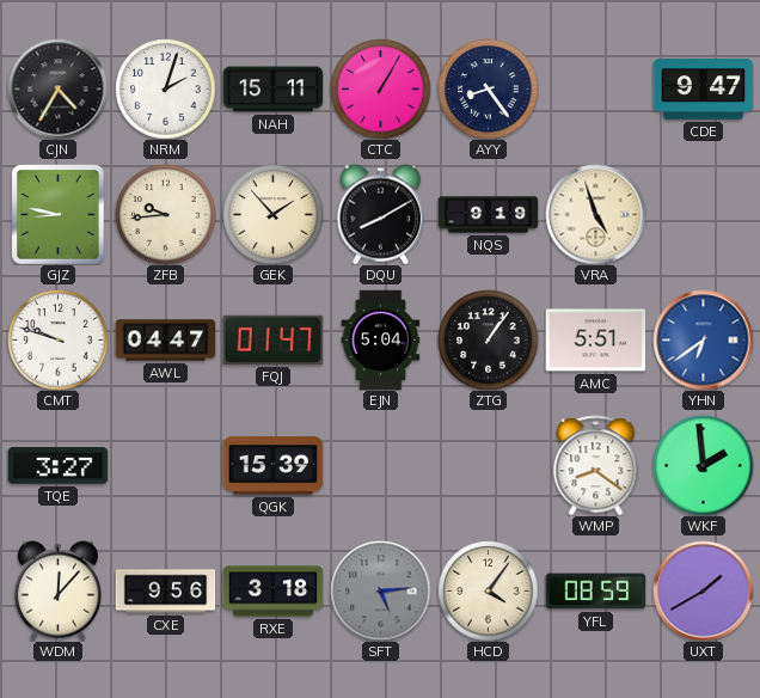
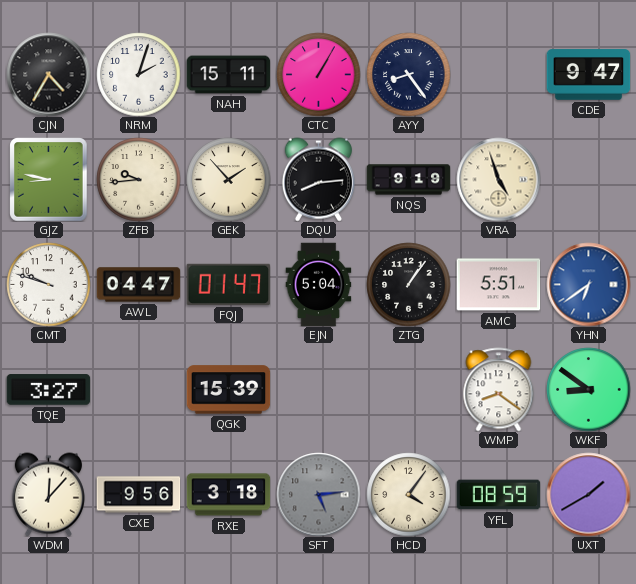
DQU: 8:10 -> 8:14 (318, 179)
WKF: 1:59 -> 8:51 (588, 389)
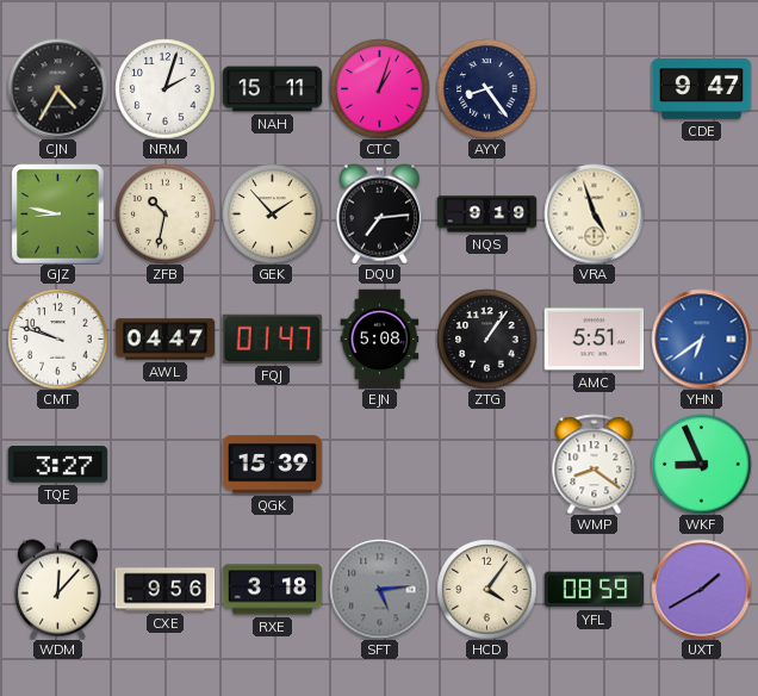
CTC: 1:05 -> 1:03 (379, 88)
ZFB: 9:44 -> 10:32 (164, 213)
DQU: 8:14 -> 7:14 (379, 213)
EJN: 5:04 -> 5:08 (380, 338)
WKF: 8:51 -> 8:56 (701, 464)
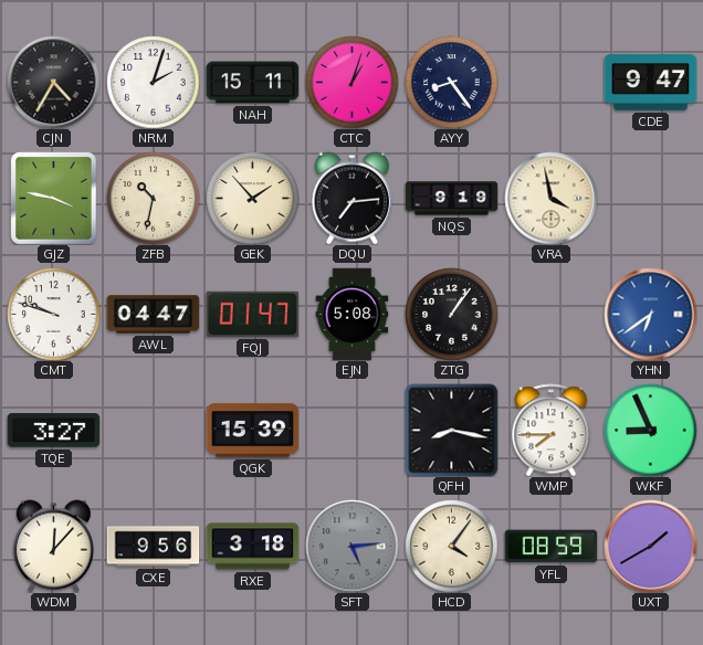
GJZ: 8:47 -> 3:47 (54, 198)
VRA: 4:57 -> 3:58 (550, 198)
AMC: 5:51 -> none (594, 340)
QFH: none -> 8:17 (451, 430)
WMP: 8:21 -> 7:45 (552, 430)
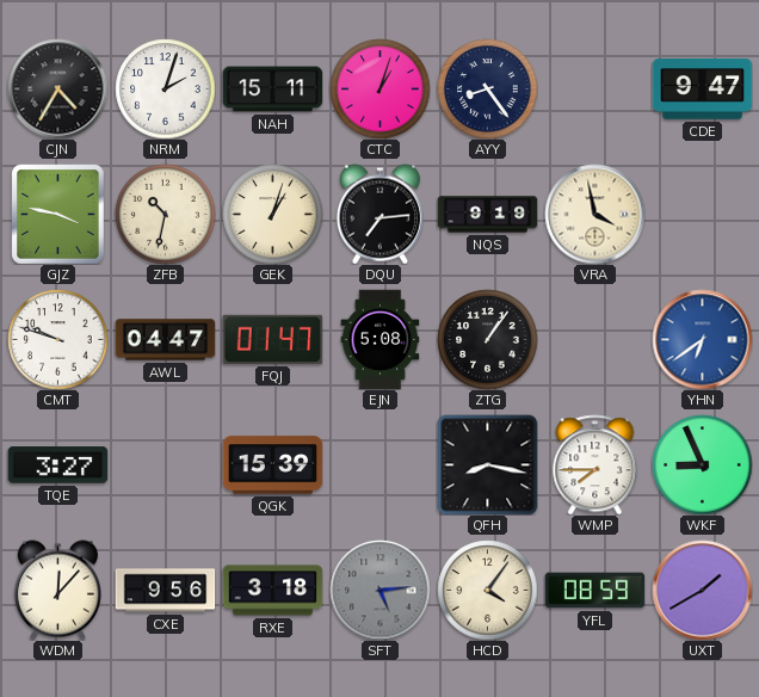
GEK: 1:53 -> 1:03 (272, 214)
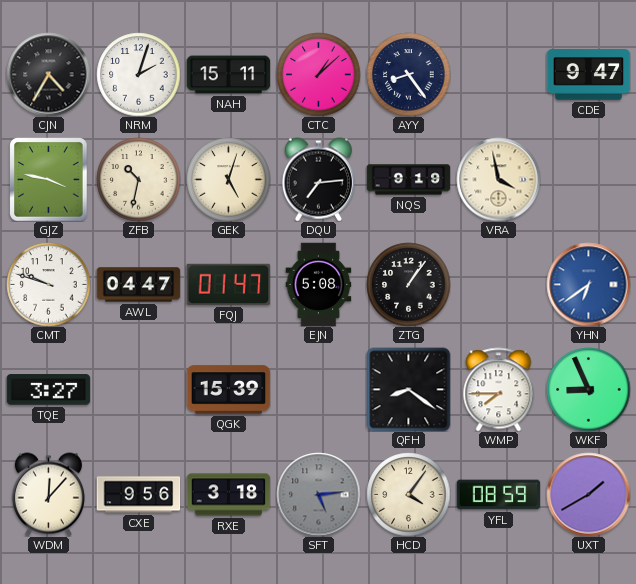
CTC: 1:03 -> 1:08 (318, 74)
GEK: 1:03 -> 5:03 (228, 179)
QFH: 8:17 -> 8:21 (408, 389)
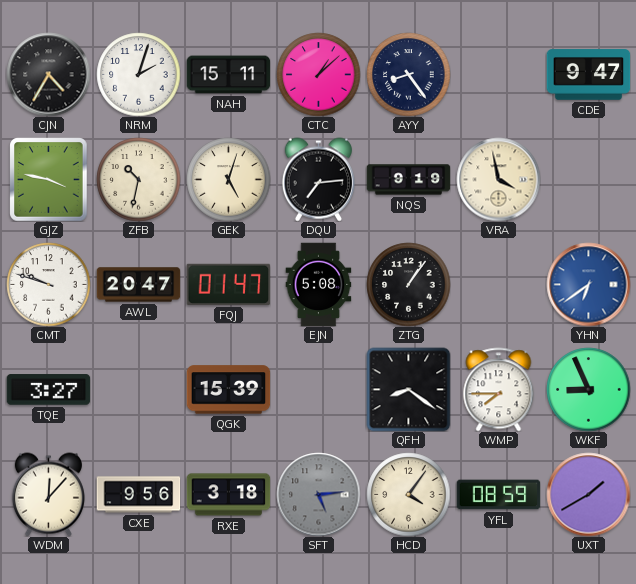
AWL: 04:47 -> 20:47 (138, 285)
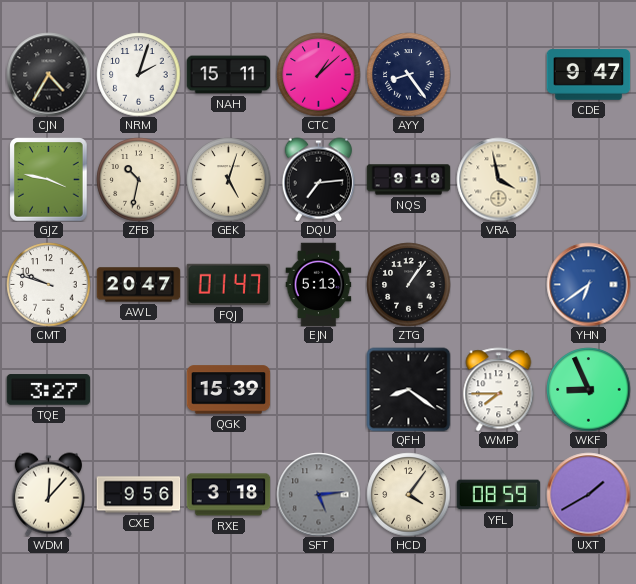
EJN: 5:08 -> 5:13 (319, 284)
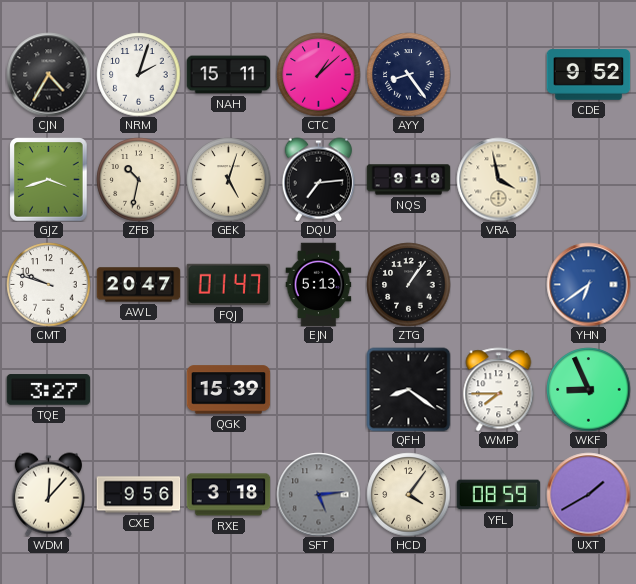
CDE: 9:47 -> 9:52 (588, 75)
GJZ: 3:47 -> 3:42 (49, 179)
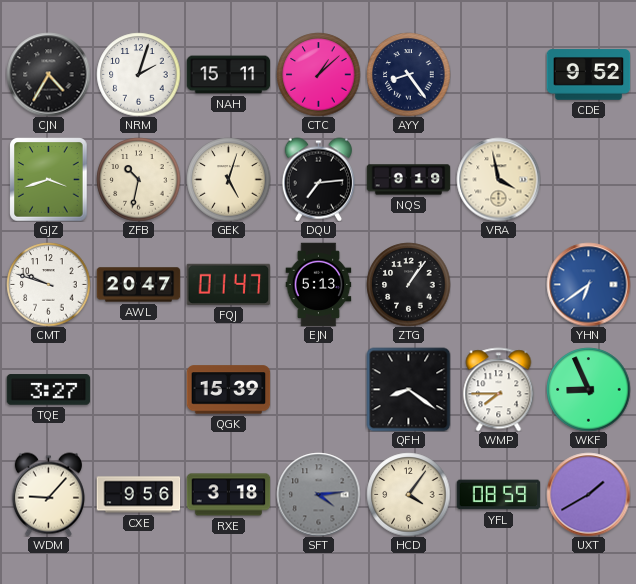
WDM: 12:07 -> 9:07 (48, 494)
SFT: 5:14 -> 4:14 (318, 494)
